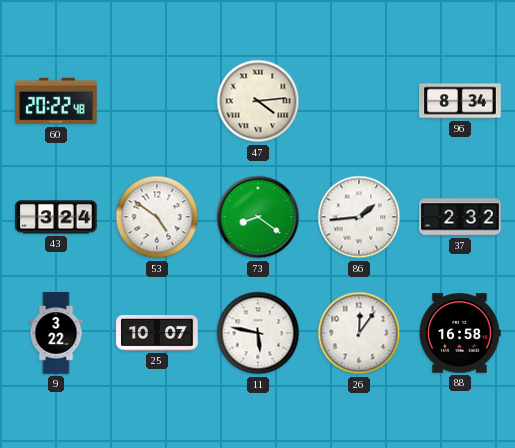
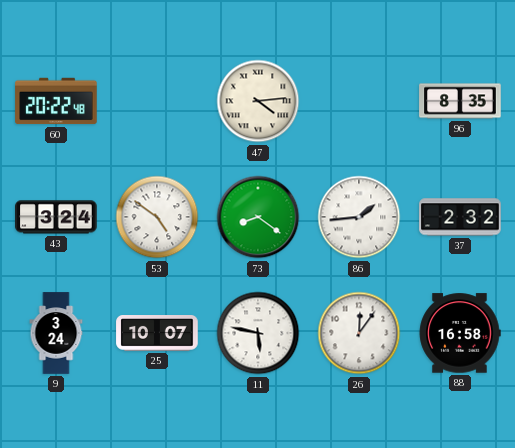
96: 8:34 -> 8:35 (460, 101)
9: 3:22 -> 3:24 (56, 333)
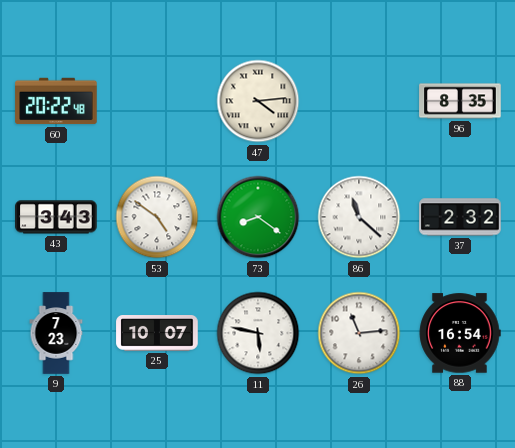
43: 3:24 -> 3:43 (56, 217)
86: 1:44 -> 11:22 (359, 217)
9: 3:24 -> 7:23 (56, 333)
26: 12:06 -> 11:14 (359, 333)
88: 16:58 -> 16:54 (460, 333)
